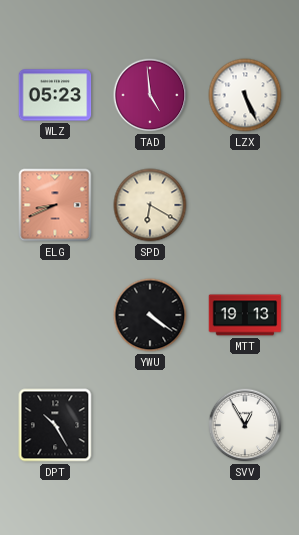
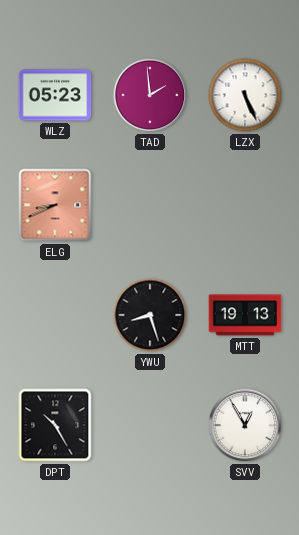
TAD: 4:59 -> 1:59 (150, 95)
SPD: 6:20 -> none (150, 205)
YWU: 4:21 -> 8:27 (150, 315)
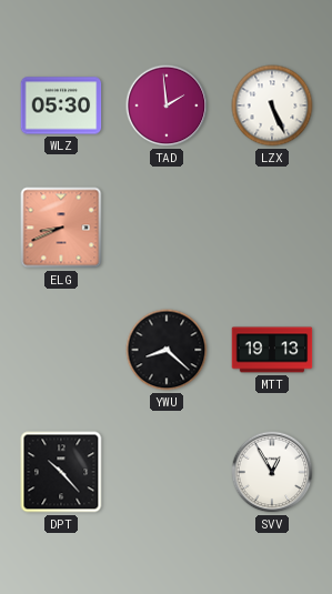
WLZ: 05:23 -> 05:30 (61, 105)
YWU: 8:27 -> 8:22 (167, 350)
DPT: 10:25 -> 10:23 (61, 472)
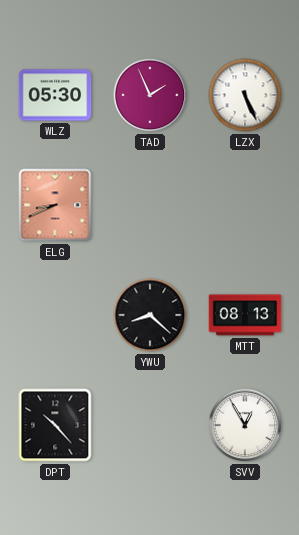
TAD: 1:59 -> 1:56 (150, 95)
MTT: 19:13 -> 08:13 (245, 315)
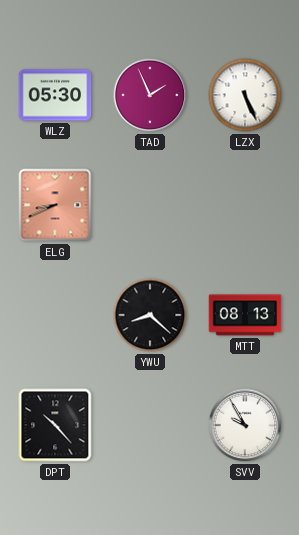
SVV: 12:55 -> 9:55 (245, 425)
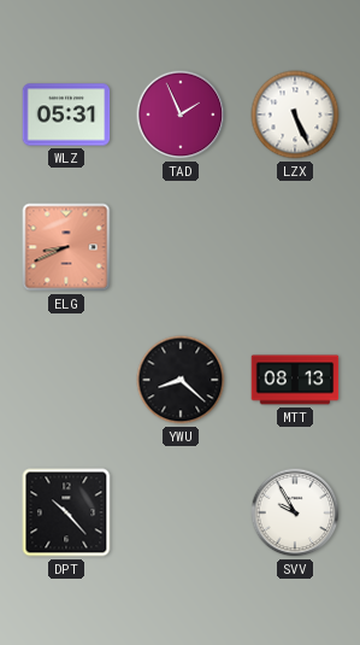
WLZ: 05:30 -> 05:31 (66, 115)
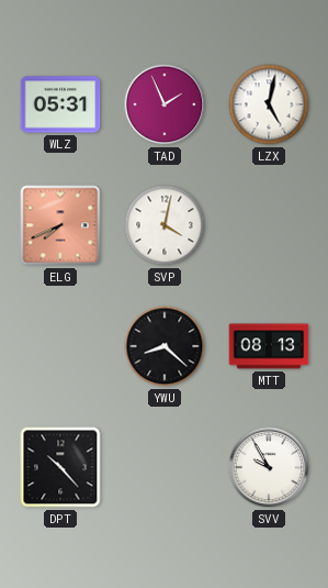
LZX: 5:26 -> 5:02 (269, 104)
ELG: 8:41 -> 7:41 (60, 225)
SVP: none -> 4:02 (165, 225)
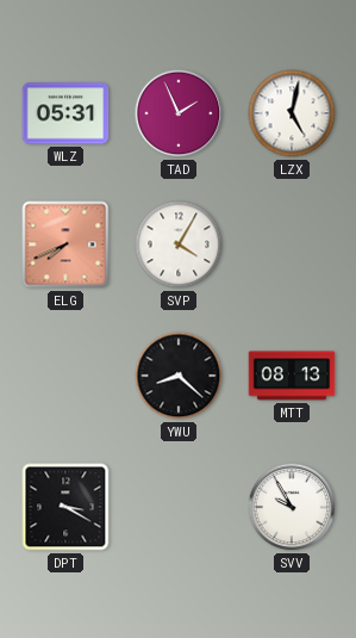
SVP: 4:02 -> 4:05 (179, 244)
DPT: 10:23 -> 3:20 (65, 507)
